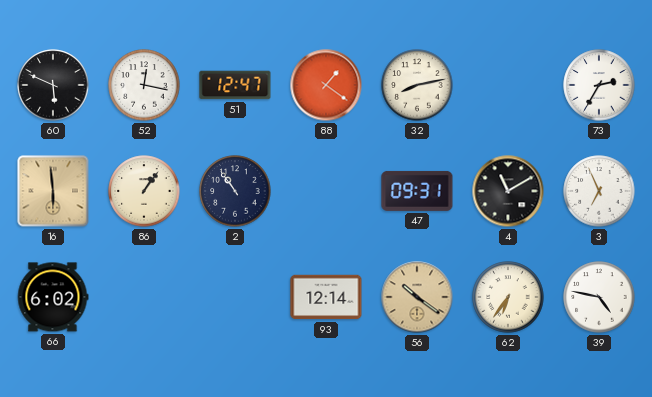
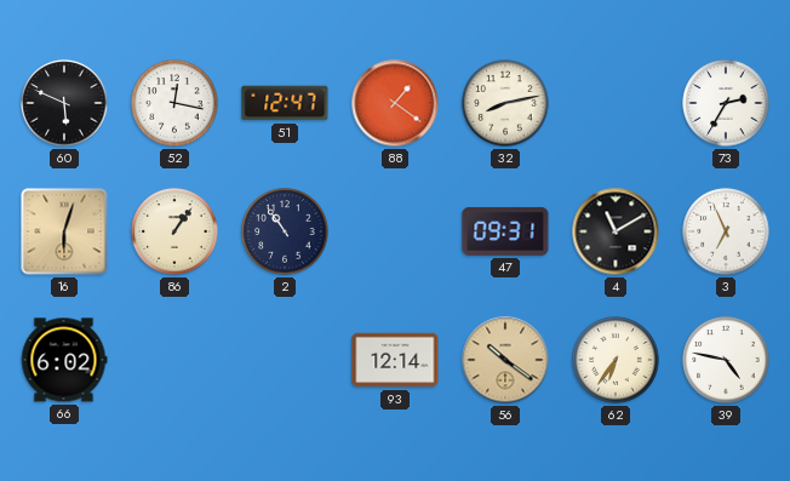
16: 5:59 -> 6:03 (64, 231)
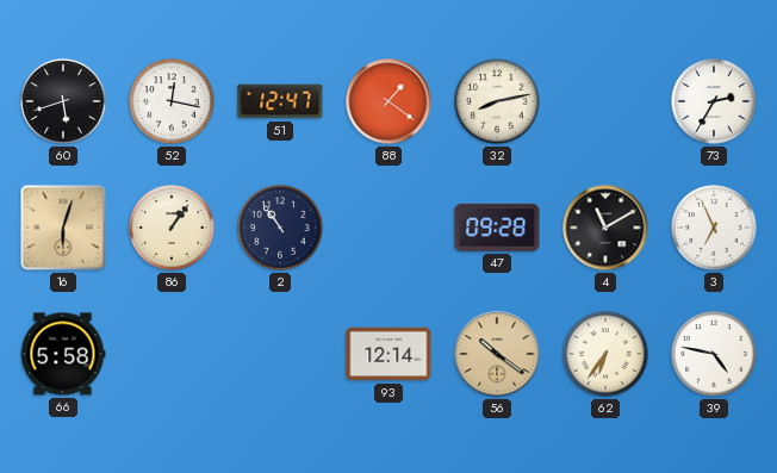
60: 5:49 -> 5:42 (63, 101)
47: 09:31 -> 09:28 (497, 228)
66: 6:02 -> 5:58 (63, 354)
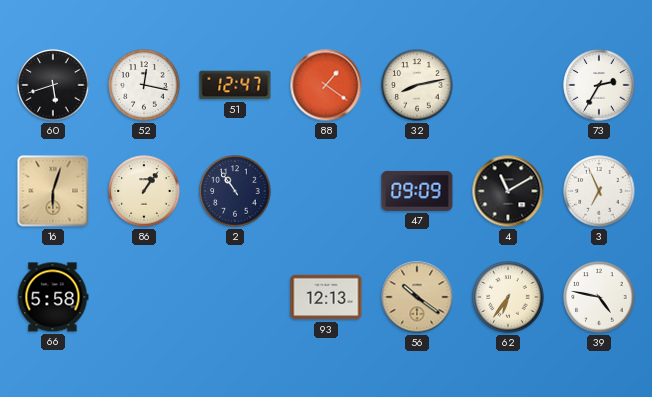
47: 09:28 -> 09:09 (417, 191)
93: 12:14 -> 12:13 (326, 297)
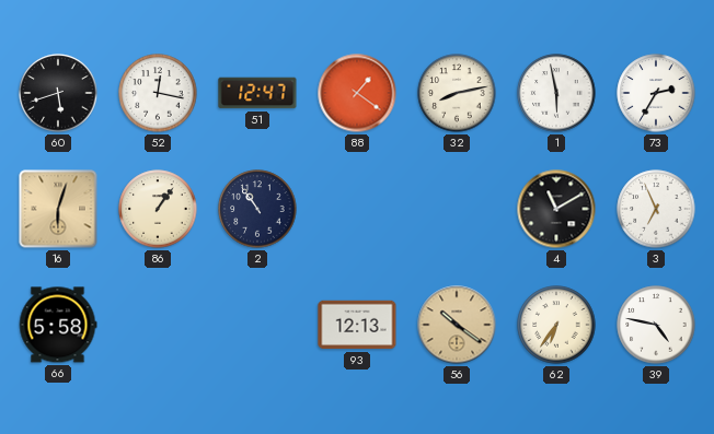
1: none -> 5:58 (556, 93)
47: 09:09 -> none (417, 191)
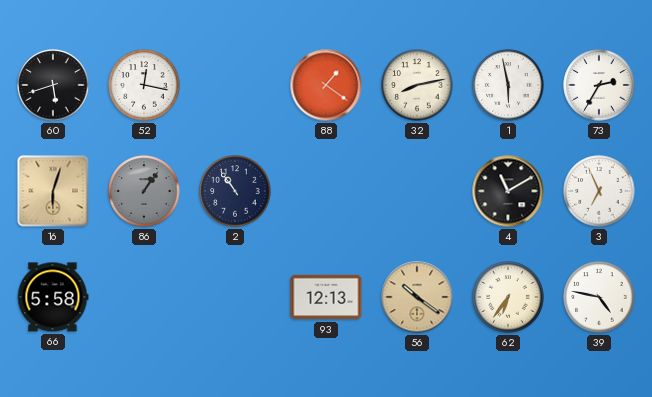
51: 12:47 -> none (257, 93)
86 dial: cream -> grey (144, 191)
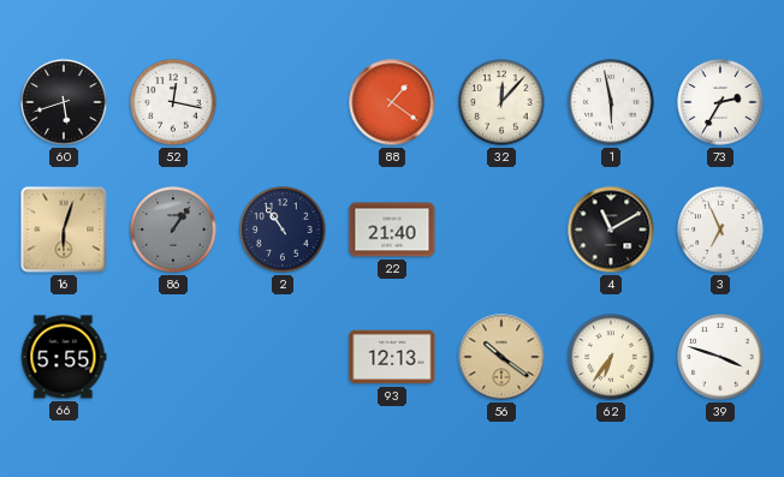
32: 8:13 -> 12:07 (501, 102)
22: none -> 21:40 (392, 229)
66: 5:58 -> 5:55 (64, 357)
39: 4:47 -> 3:48 (720, 357)
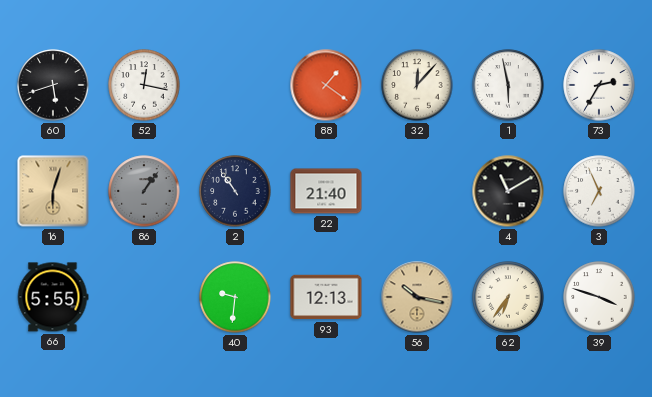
40: none -> 9:31 (235, 297)
56: 10:21 -> 10:17 (417, 297)
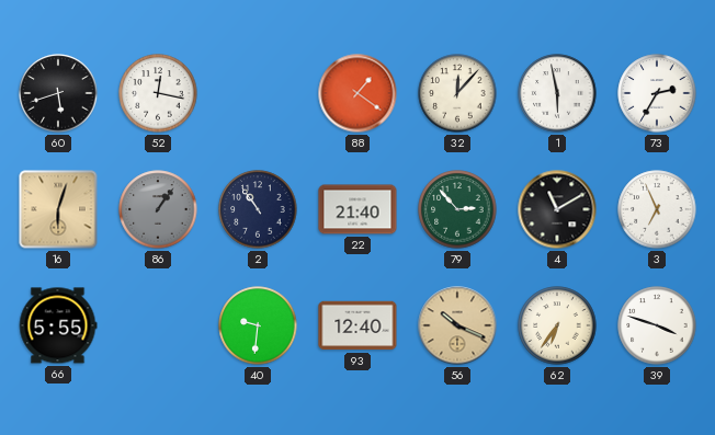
79: none -> 2:53 (457, 209)
93: 12:13 -> 12:40 (357, 325)
56: 10:17 -> 10:19 (457, 325)
